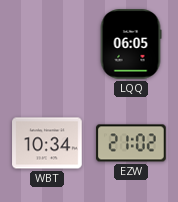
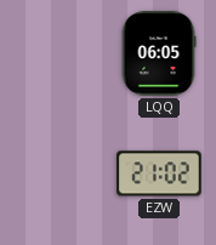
WBT: 10:34 -> none (47, 143)
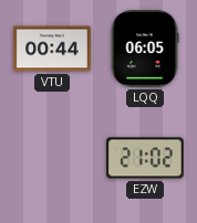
VTU: none -> 00:44 (52, 49)
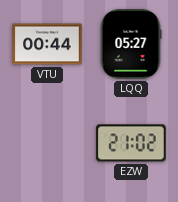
LQQ: 06:05 -> 05:27 (131, 44)
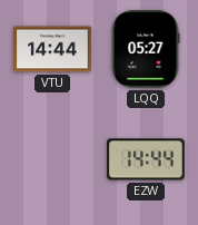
VTU: 00:44 -> 14:44 (52, 49)
EZW: 21:02 -> 14:44 (146, 159)
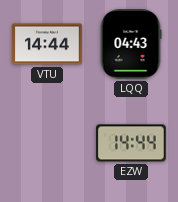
LQQ: 05:27 -> 04:43 (131, 44)
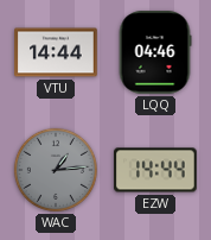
LQQ: 04:43 -> 04:46 (155, 52)
WAC: none -> 1:14 (56, 170)
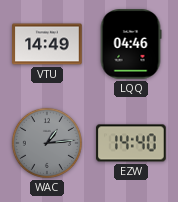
VTU: 14:44 -> 14:49 (47, 44)
EZW: 14:44 -> 14:40 (131, 143)
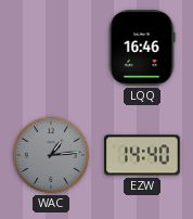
VTU: 14:49 -> none (47, 44)
LQQ: 04:46 -> 16:46 (142, 48)
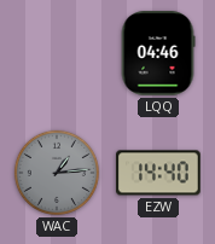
LQQ: 16:46 -> 04:46 (158, 53)
